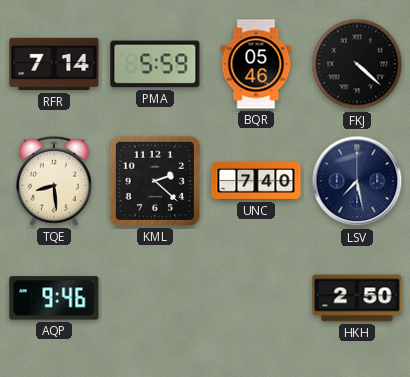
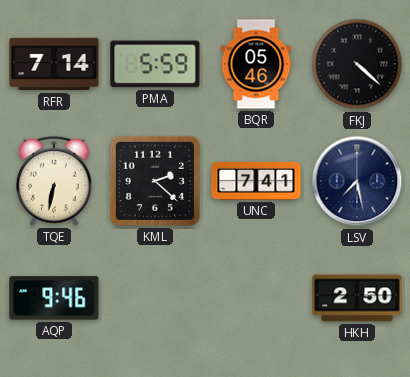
TQE: 8:29 -> 6:32 (54, 181)
UNC: 7:40 -> 7:41 (256, 181)
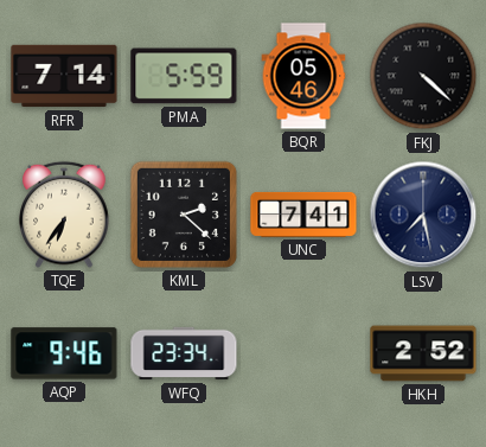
TQE: 6:32 -> 6:36 (64, 215)
WFQ: none -> 23:34 (184, 353)
HKH: 2:50 -> 2:52 (423, 353)
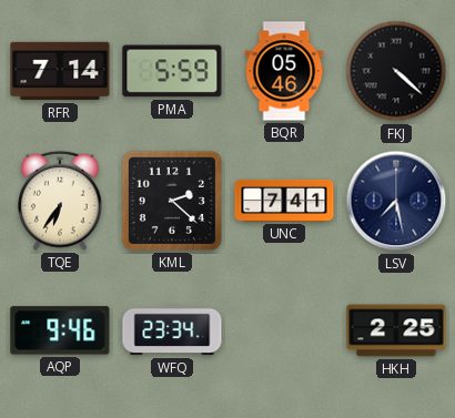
HKH: 2:52 -> 2:25 (396, 330)
